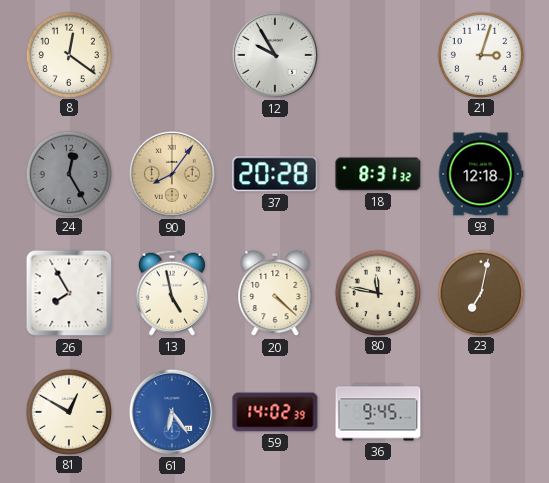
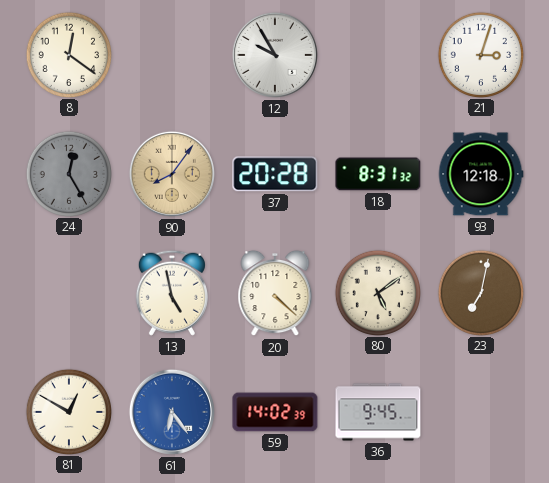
26: 7:55 -> none (69, 293)
80: 11:47 -> 5:09 (377, 292)
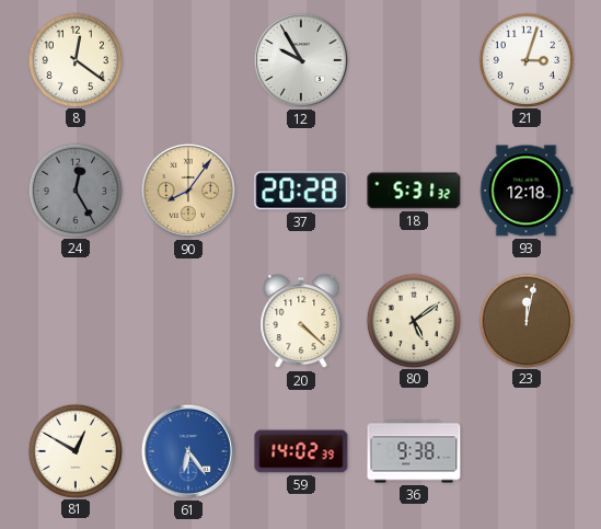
18: 8:31 -> 5:31 (414, 191)
13: 4:58 -> none (172, 293)
23: 7:02 -> 12:02 (525, 320)
36: 9:45 -> 9:38 (414, 451)
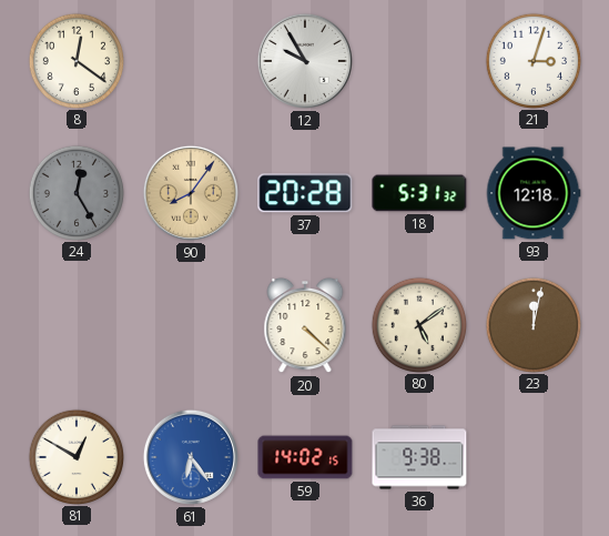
59: 14:02:39 -> 14:02:15 (305, 457)
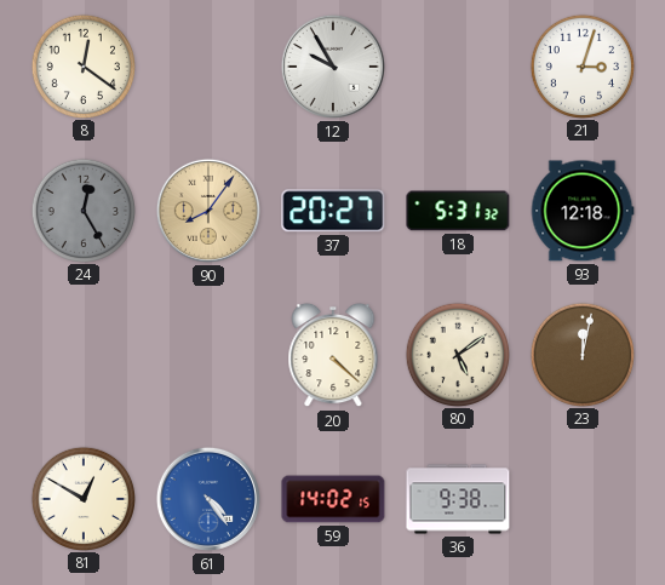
37: 20:28 -> 20:27 (333, 211)
61: 6:24 -> 4:24 (208, 499)
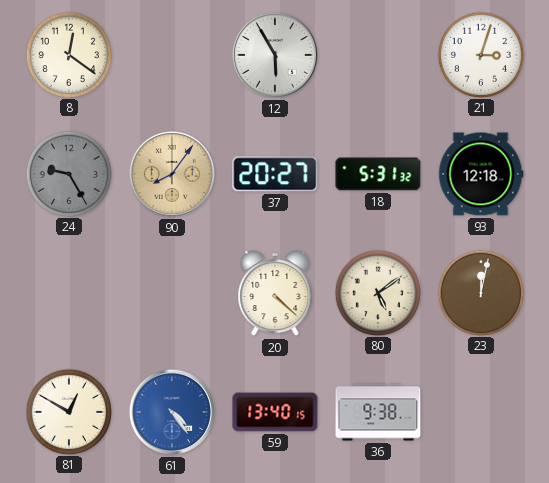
12: 9:55 -> 5:55 (275, 55)
24: 12:25 -> 9:25 (68, 173)
59: 14:02 -> 13:40 (275, 412)
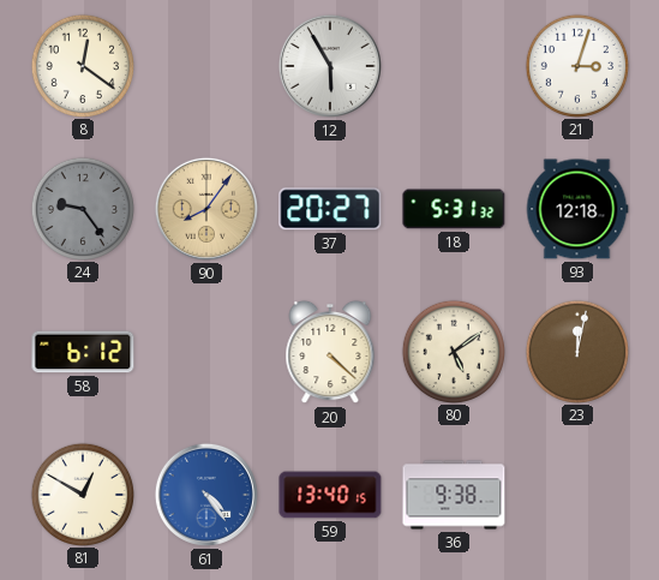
24: 9:25 -> 9:24 (82, 208)
58: none -> 6:12 (83, 352)
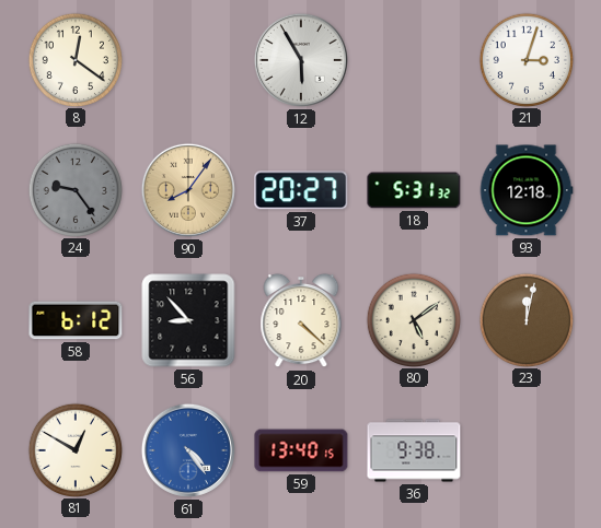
56: none -> 8:53 (188, 320)
